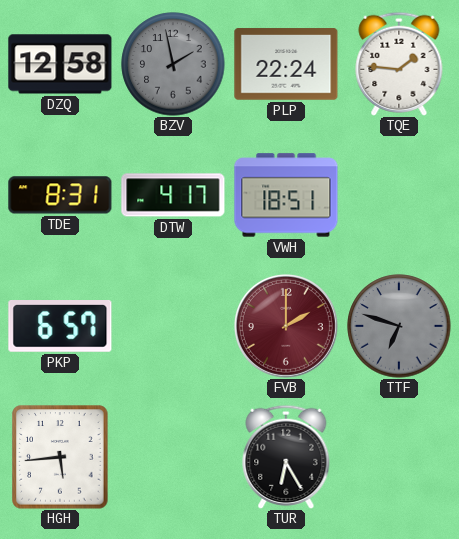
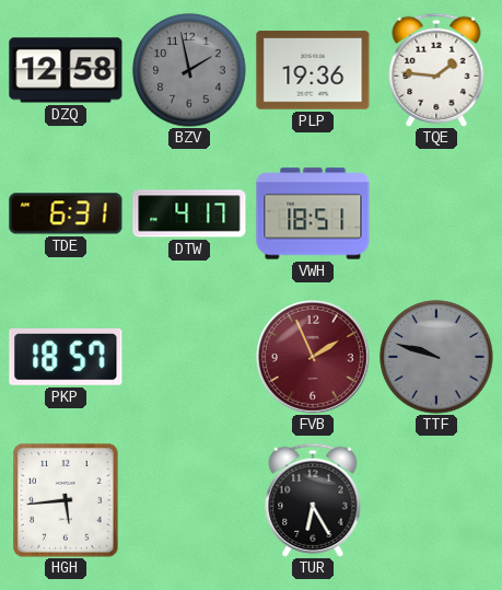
PLP: 22:24 -> 19:36 (313, 70)
TDE: 8:31 -> 6:31 (66, 213)
PKP: 6:57 -> 18:57 (66, 358)
FVB: 2:00 -> 1:56 (313, 357)
TTF: 6:48 -> 9:48 (436, 357)
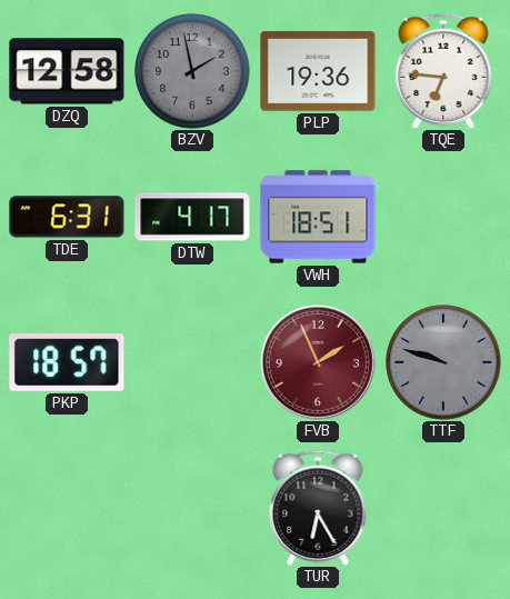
TQE: 1:46 -> 6:46 (443, 71)
HGH: 5:44 -> none (66, 500)
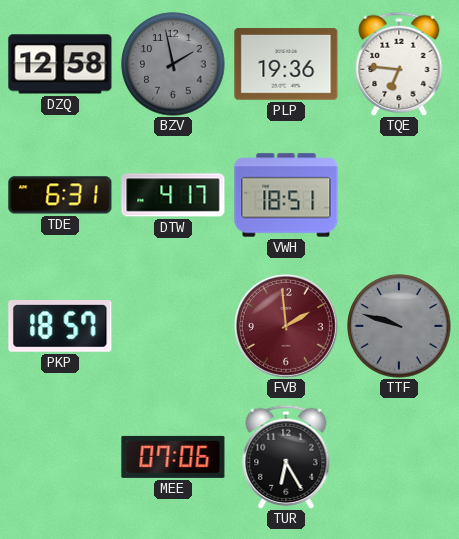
FVB: 1:56 -> 1:59 (286, 326)
MEE: none -> 07:06 (173, 457)
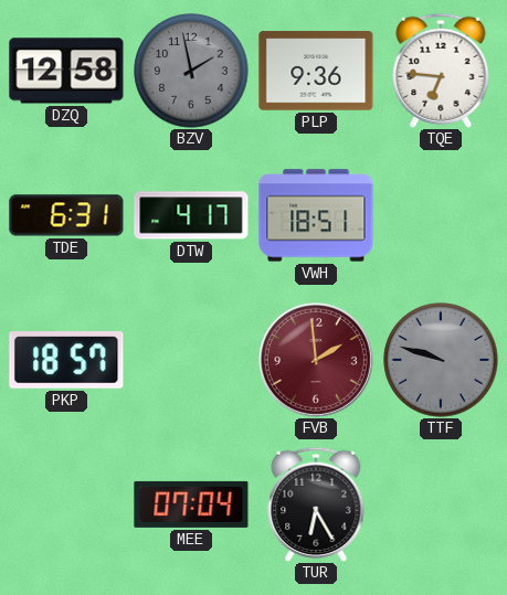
PLP: 19:36 -> 9:36 (316, 71)
MEE: 07:06 -> 07:04 (191, 504)
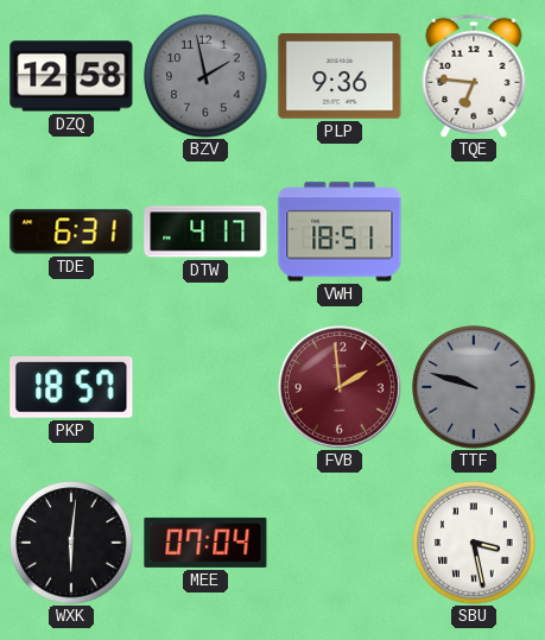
WXK: none -> 6:01 (71, 543)
TUR: 6:25 -> none (316, 504)
SBU: none -> 3:28 (474, 543)
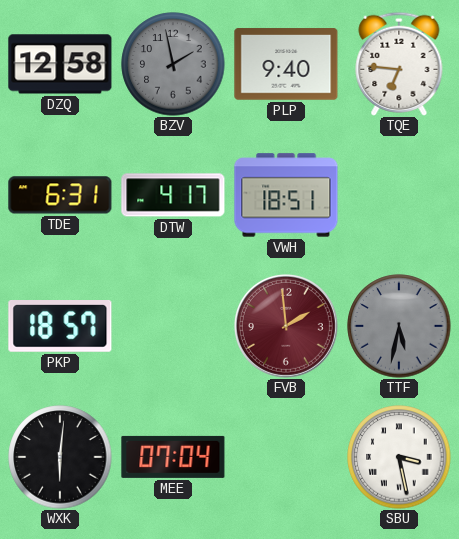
PLP: 9:36 -> 9:40 (286, 64)
TTF: 9:48 -> 5:32 (399, 326)
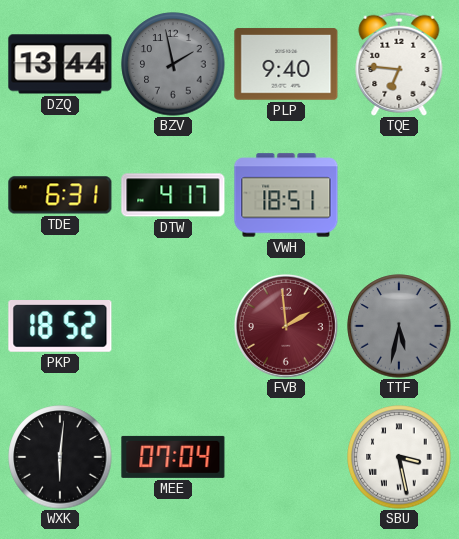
DZQ: 12:58 -> 13:44 (60, 64)
PKP: 18:57 -> 18:52 (60, 327)
